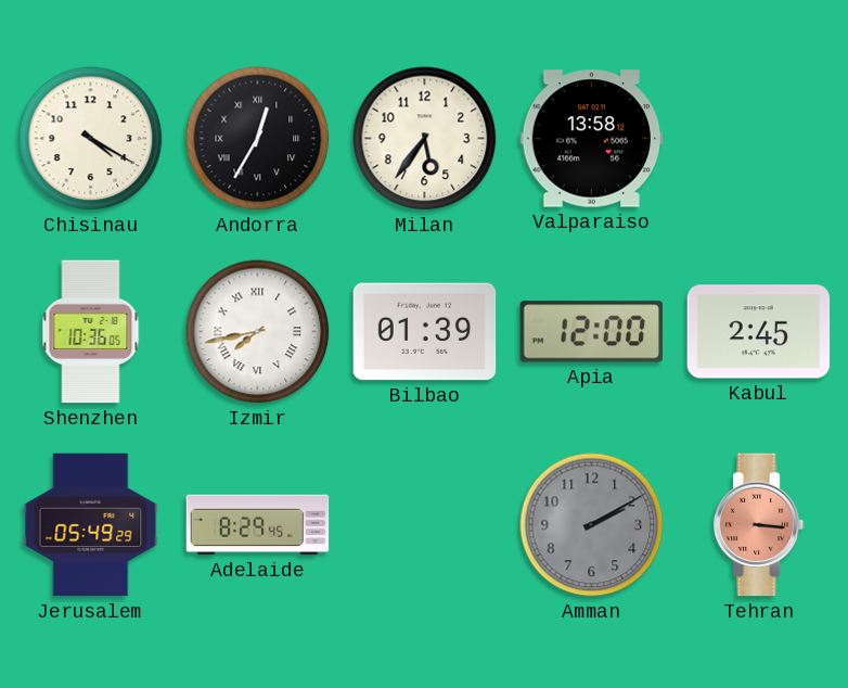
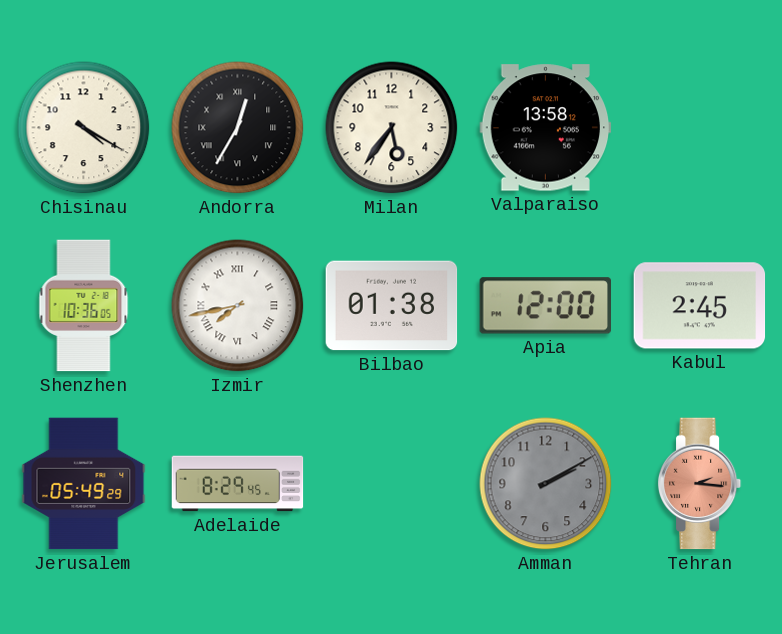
Bilbao: 01:39 -> 01:38 (392, 306)
Tehran: 3:16 -> 2:16 (700, 484)
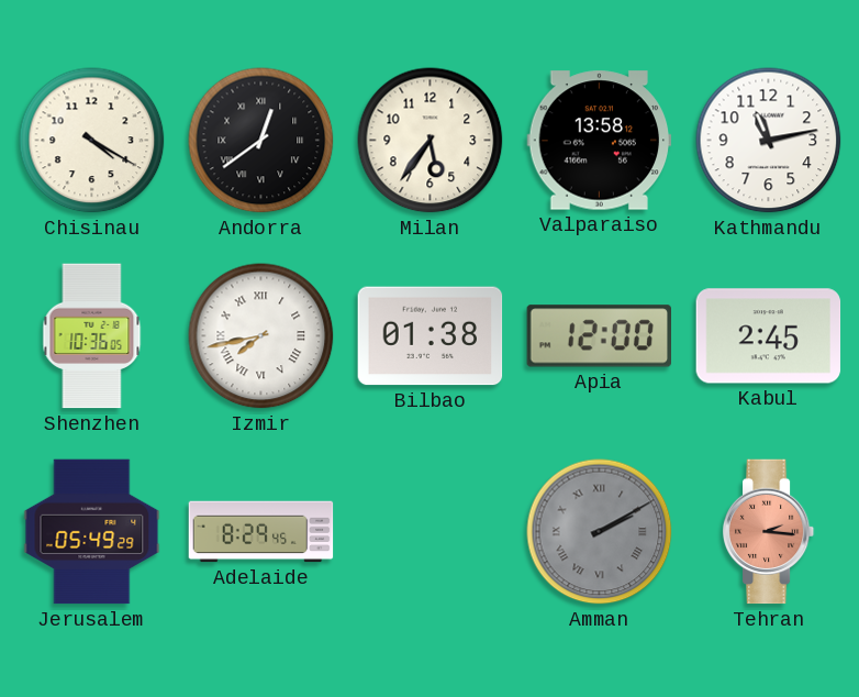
Andorra: 12:35 -> 12:39 (261, 141)
Kathmandu: none -> 11:13 (769, 141)
Amman numerals: Arabic -> Roman (600, 532)
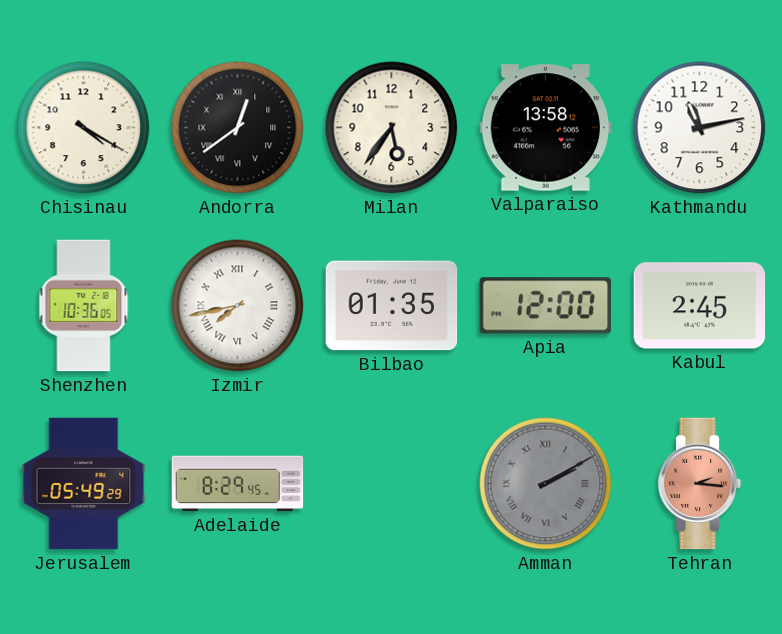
Bilbao: 01:38 -> 01:35 (392, 306)
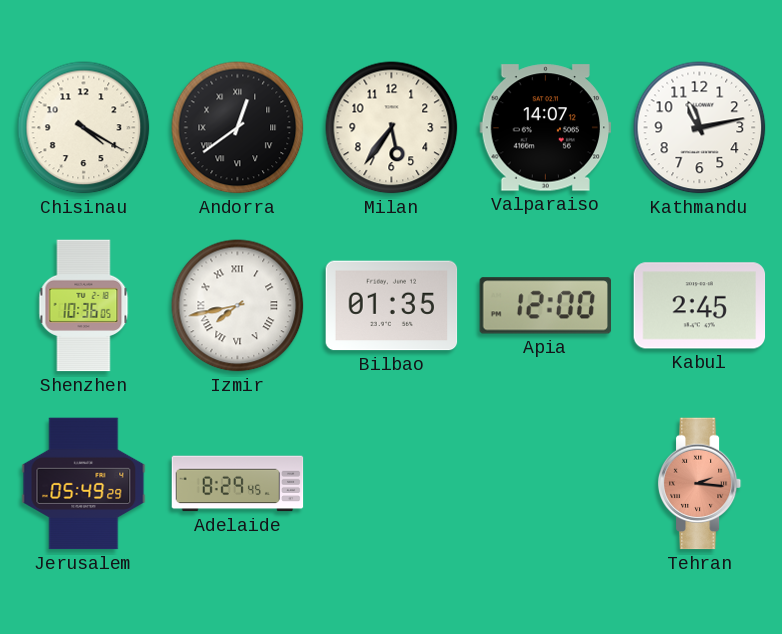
Valparaiso: 13:58 -> 14:07 (546, 128)
Amman: 2:10 -> none (546, 484)
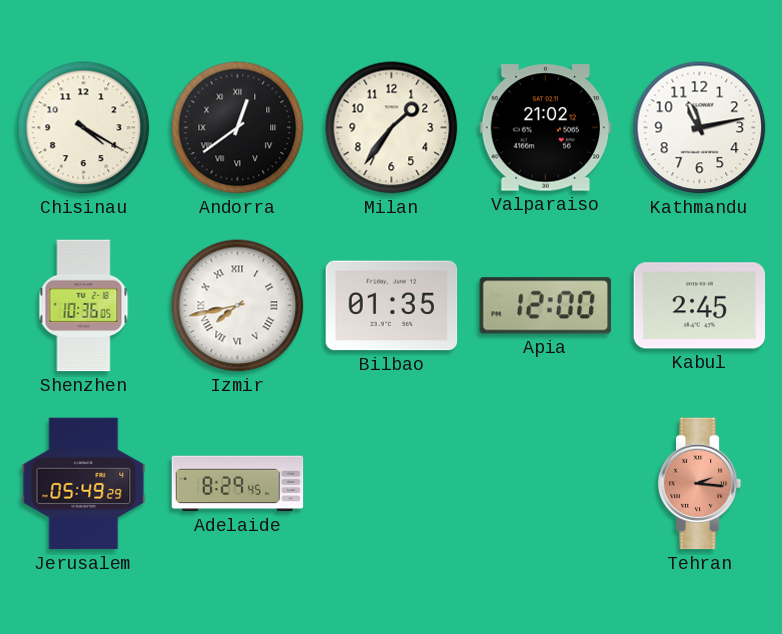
Milan: 5:36 -> 1:36 (392, 128)
Valparaiso: 14:07 -> 21:02 (546, 128)
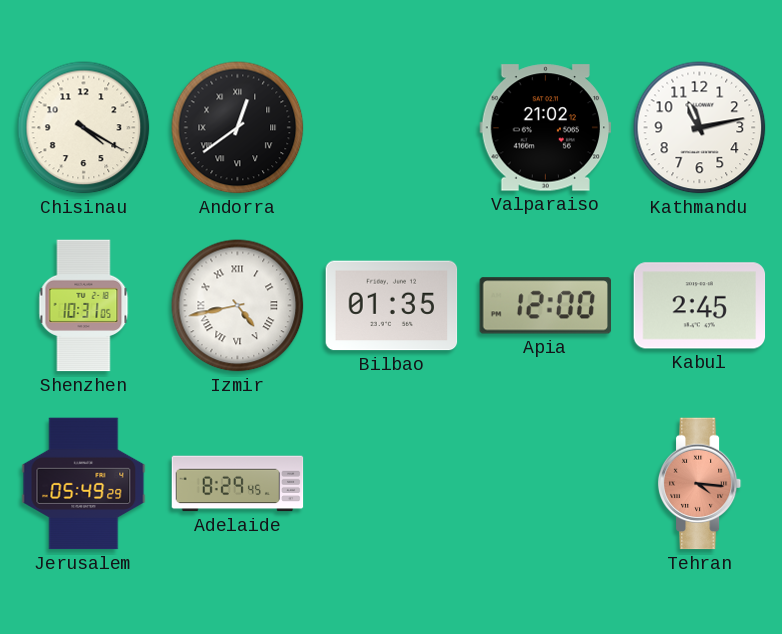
Milan: 1:36 -> none (392, 128)
Shenzhen: 10:36 -> 10:31 (84, 306)
Izmir: 7:43 -> 4:43 (238, 306)
Tehran: 2:16 -> 4:16 (700, 484)
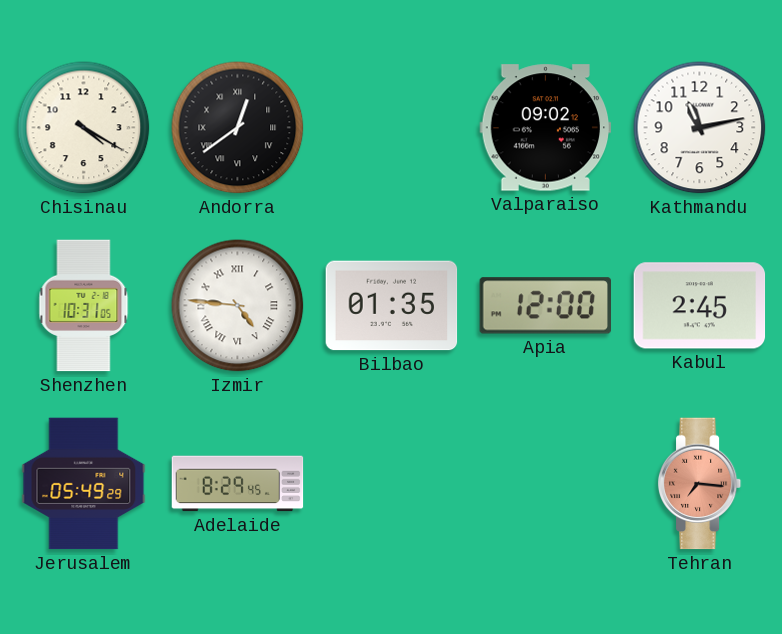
Valparaiso: 21:02 -> 09:02 (546, 128)
Izmir: 4:43 -> 4:46 (238, 306)
Tehran: 4:16 -> 7:16 (700, 484)
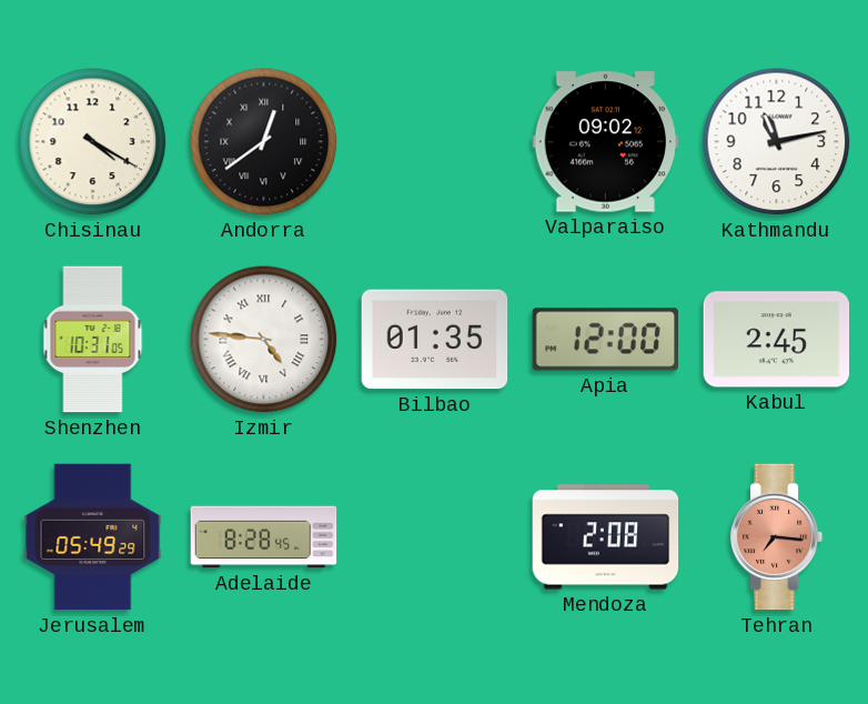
Adelaide: 8:29 -> 8:28 (264, 537)
Mendoza: none -> 2:08 (606, 537)
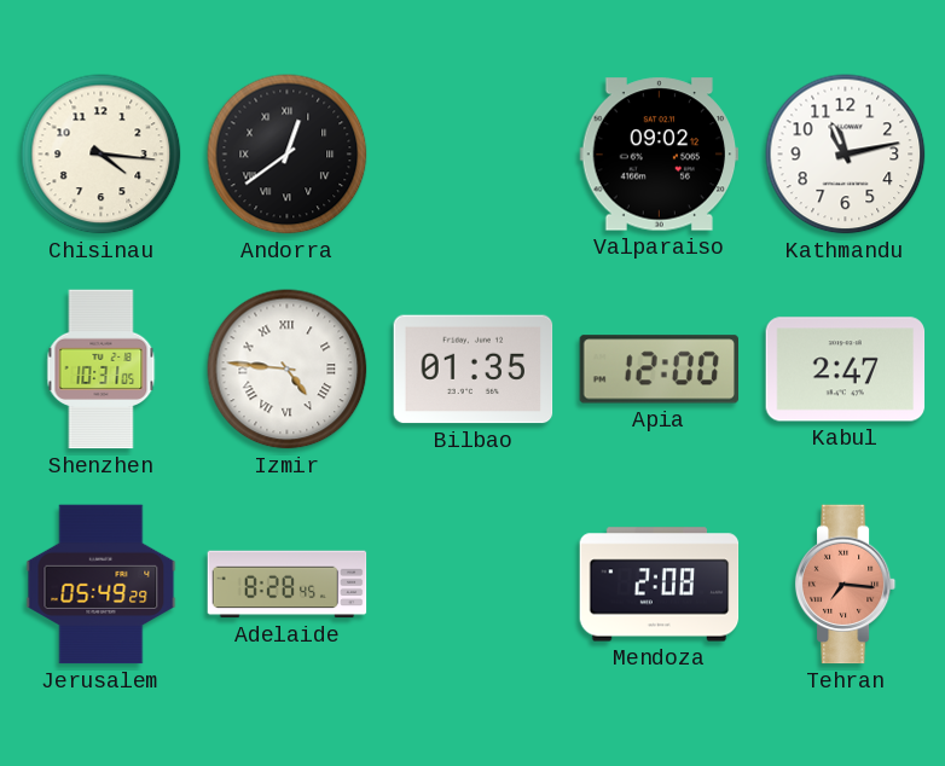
Chisinau: 4:20 -> 4:16 (102, 155)
Kabul: 2:45 -> 2:47 (846, 370)
